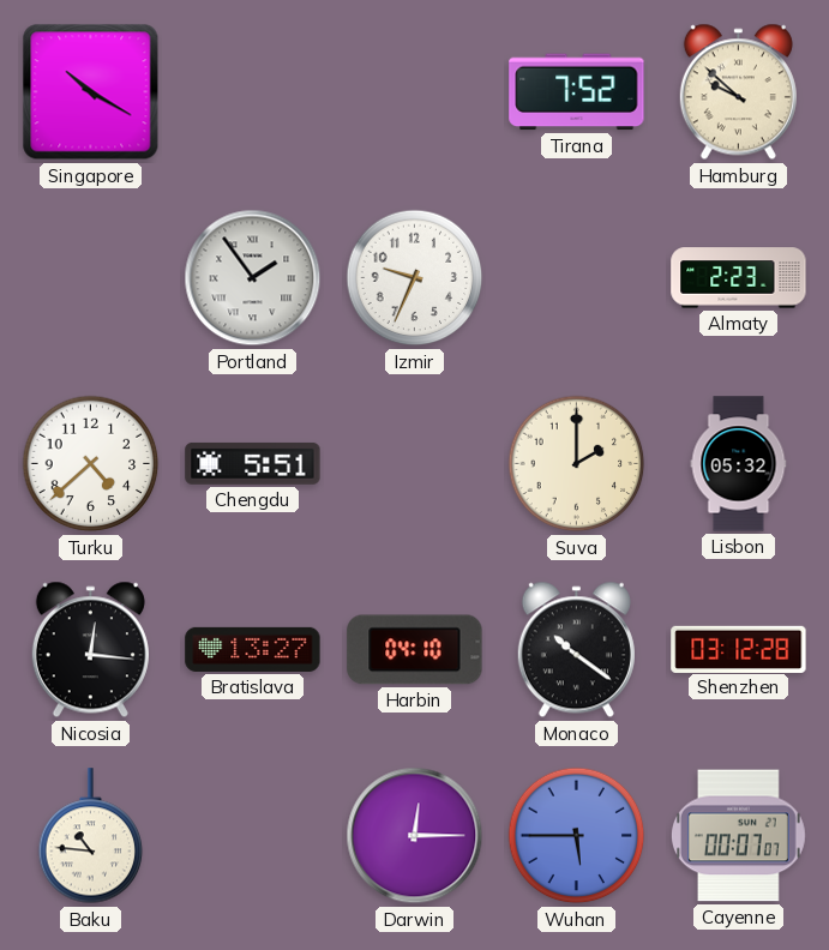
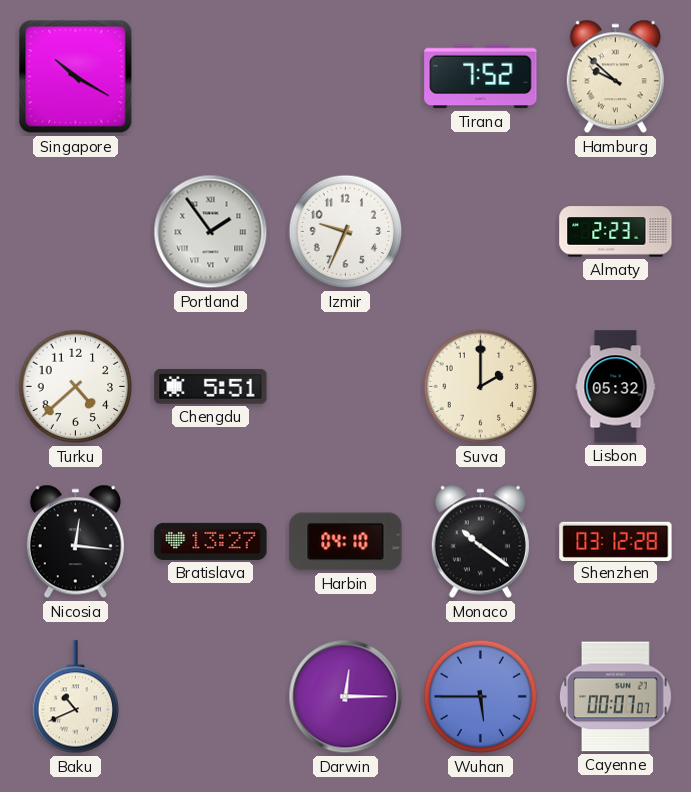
Baku: 10:46 -> 10:41 (76, 697)
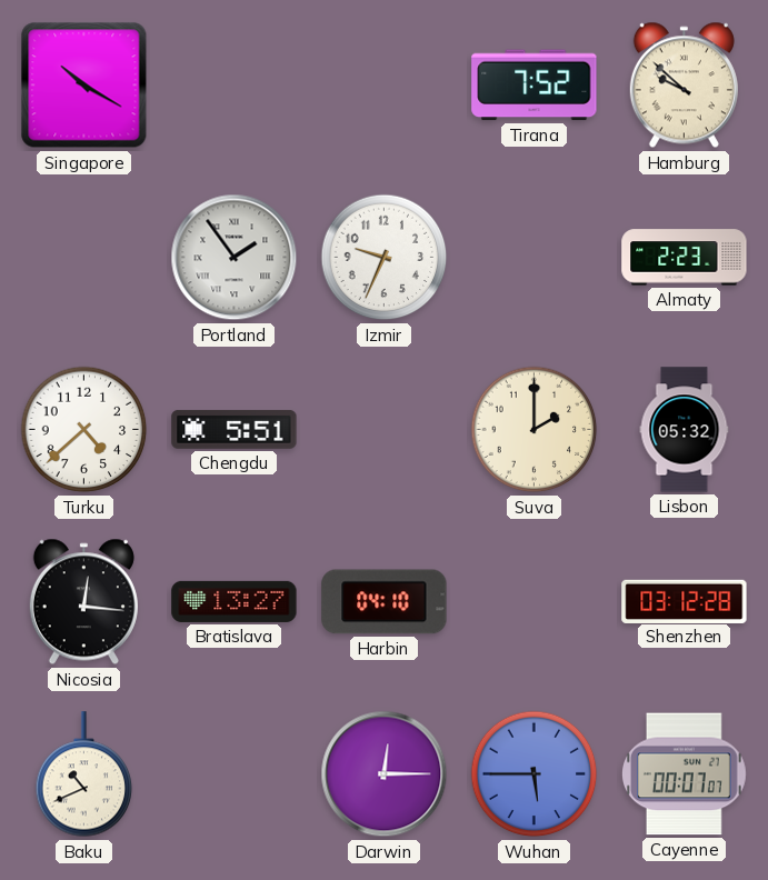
Monaco: 10:21 -> none (480, 542)
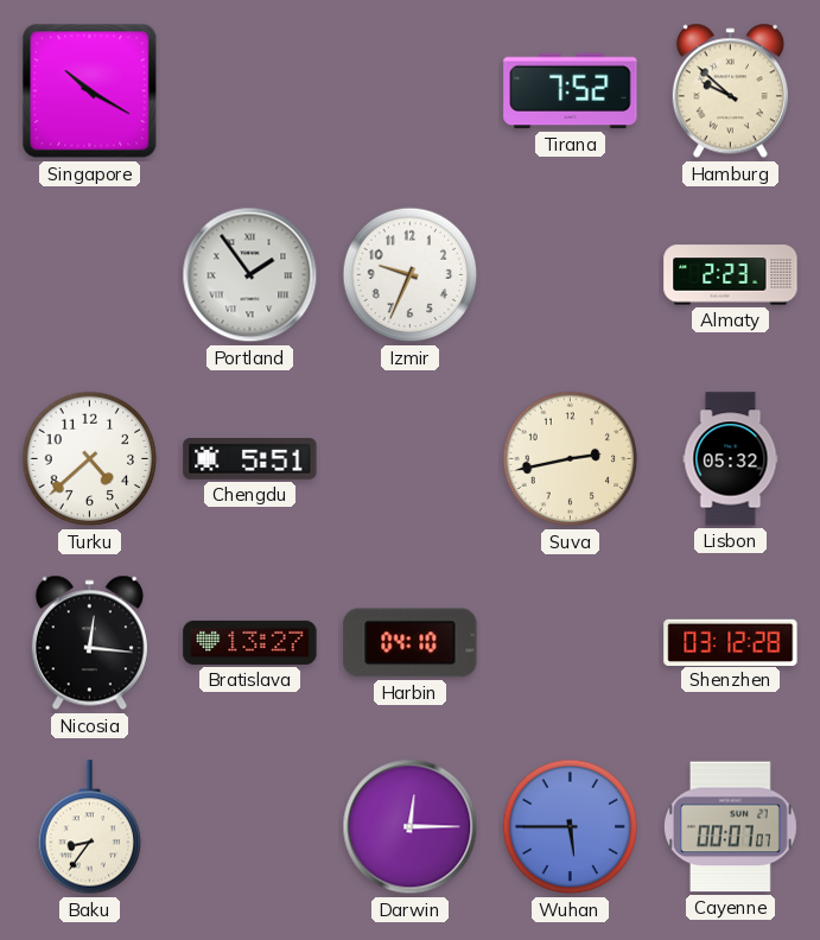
Suva: 2:00 -> 2:43 (571, 459)
Baku: 10:41 -> 8:36 (90, 827)
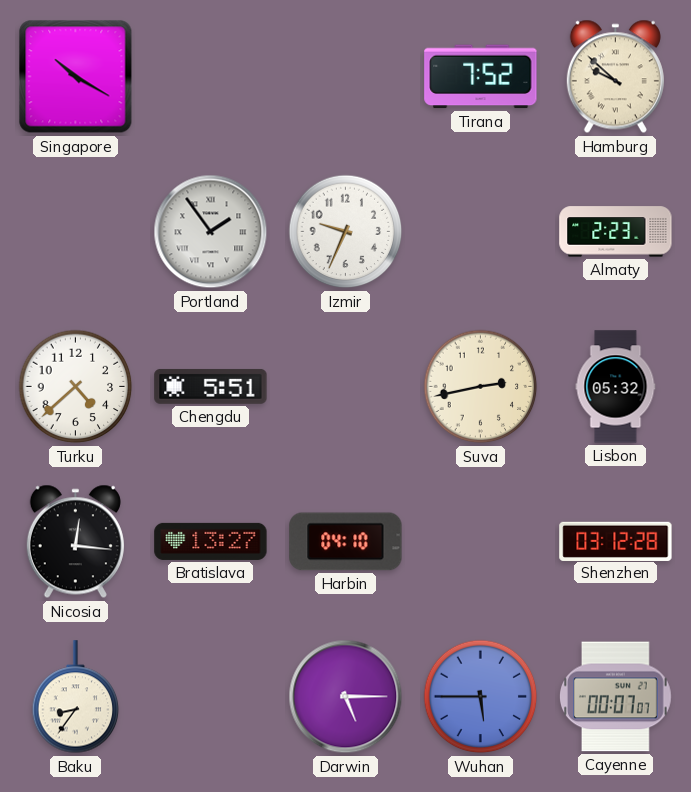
Darwin: 12:15 -> 5:15 (346, 697)
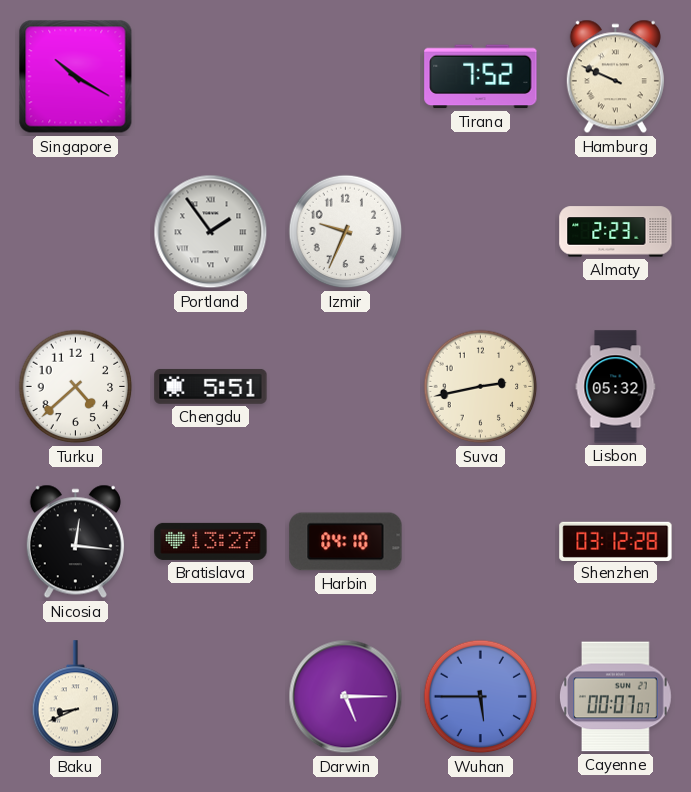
Hamburg: 9:52 -> 9:49 (615, 77)
Baku: 8:36 -> 8:41 (76, 697)
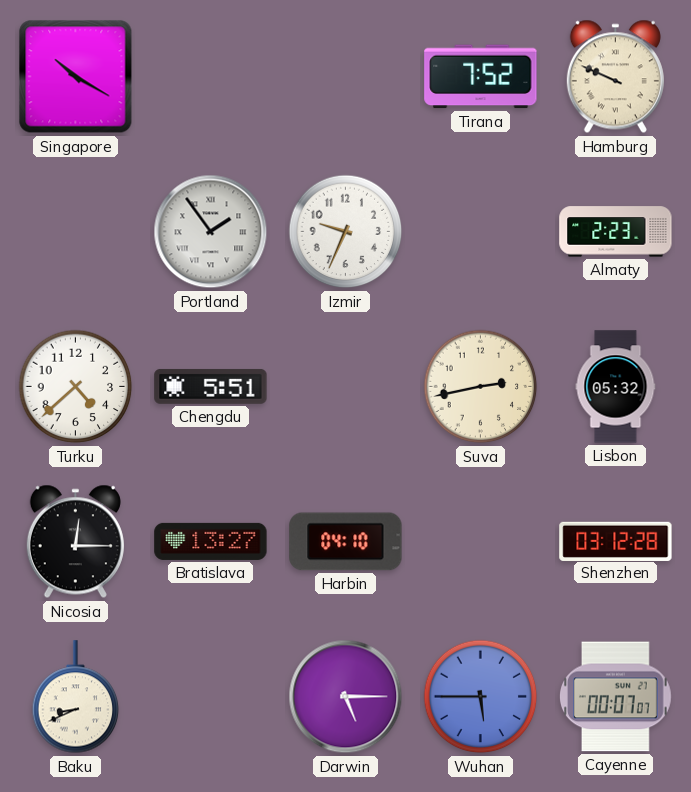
Nicosia: 12:16 -> 12:15 (75, 542)
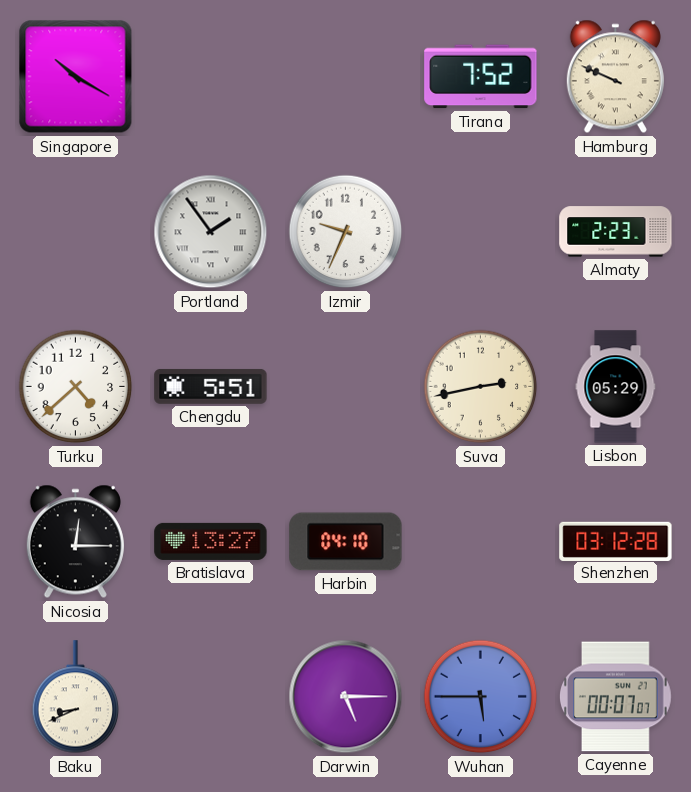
Lisbon: 05:32 -> 05:29 (616, 387)
